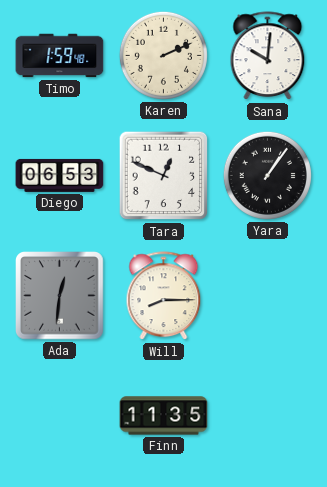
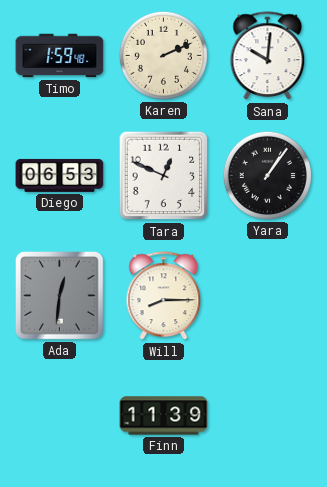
Finn: 11:35 -> 11:39 (164, 416)
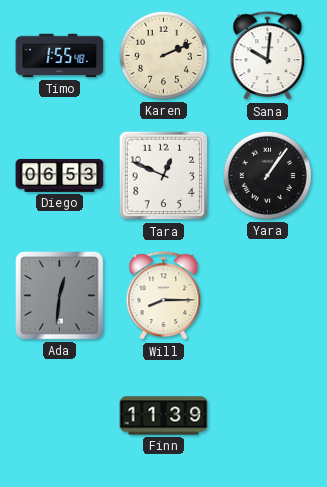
Timo: 1:59 -> 1:55 (60, 56)
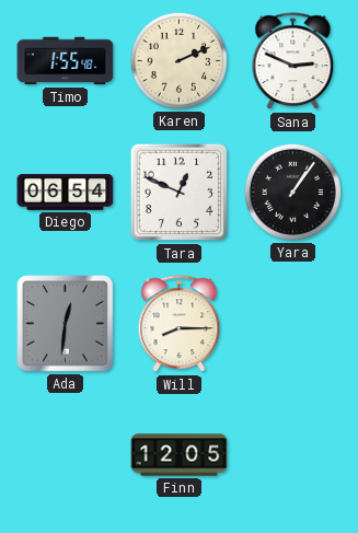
Sana: 10:01 -> 2:49 (293, 61)
Diego: 06:53 -> 06:54 (66, 192)
Finn: 11:39 -> 12:05 (180, 455)
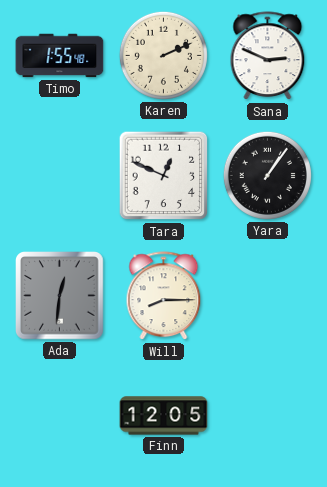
Diego: 06:54 -> none (66, 192)
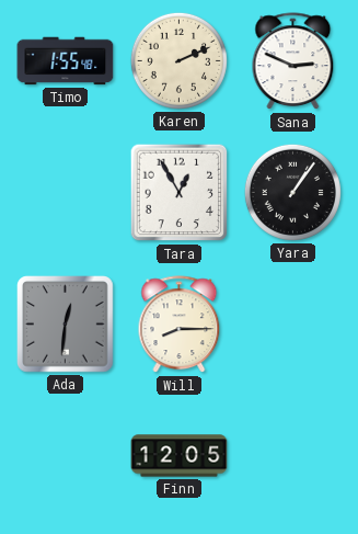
Tara: 12:49 -> 12:55 (180, 193)
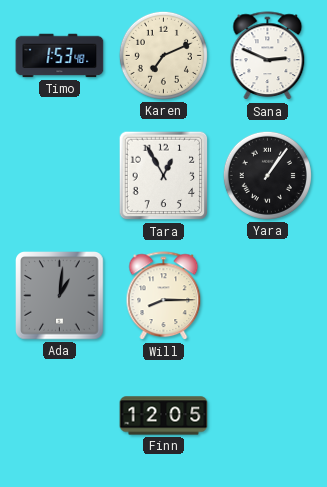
Timo: 1:55 -> 1:53 (60, 56)
Karen: 2:11 -> 7:11 (163, 55)
Ada: 12:31 -> 1:01 (60, 296)
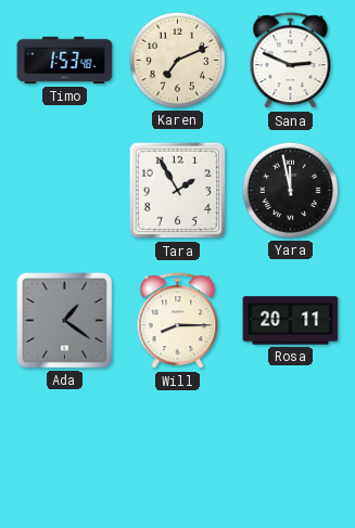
Tara: 12:55 -> 1:55 (178, 191)
Yara: 1:06 -> 11:58 (290, 190)
Ada: 1:01 -> 1:21 (65, 321)
Rosa: none -> 20:11 (291, 321)
Finn: 12:05 -> none (164, 416)
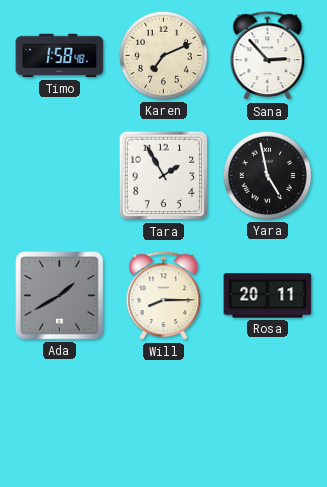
Timo: 1:53 -> 1:58 (60, 56)
Sana: 2:49 -> 2:53 (268, 56)
Yara: 11:58 -> 4:58 (267, 175)
Ada: 1:21 -> 1:40 (60, 296)
